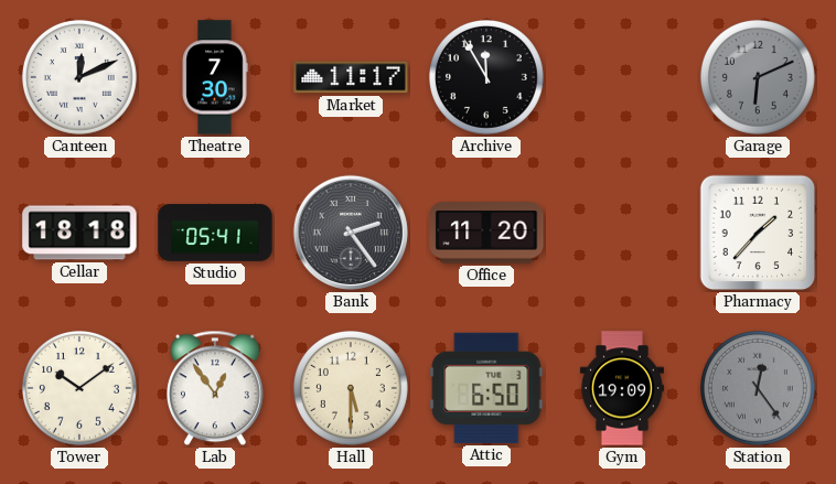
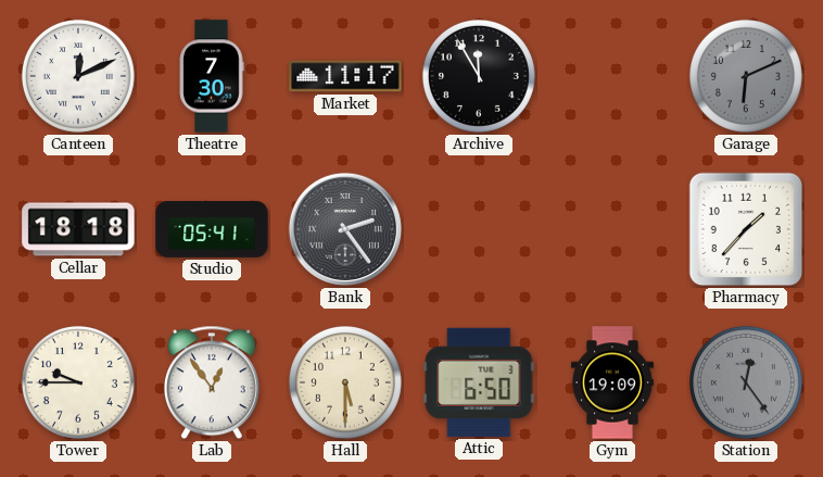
Office: 11:20 -> none (486, 233)
Tower: 10:09 -> 9:45 (78, 382)
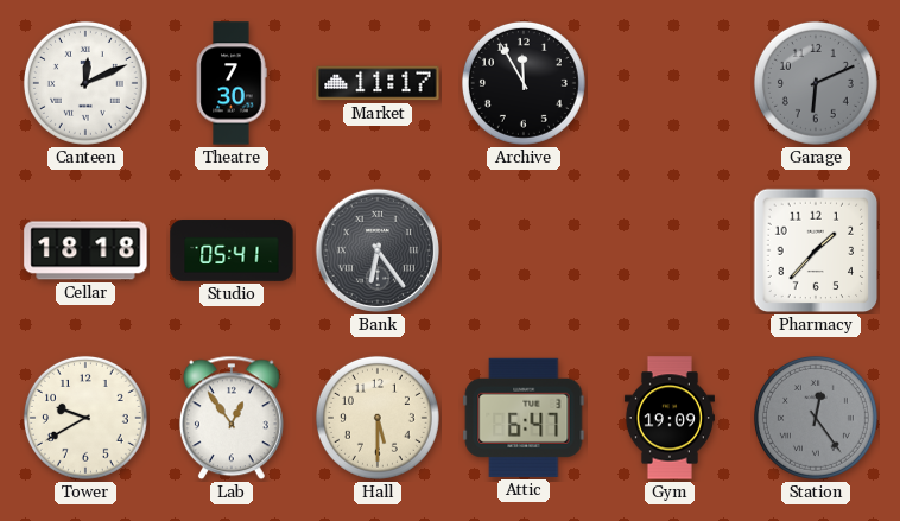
Bank: 2:24 -> 6:24 (378, 250)
Tower: 9:45 -> 9:40 (85, 418)
Attic: 6:50 -> 6:47 (524, 418)
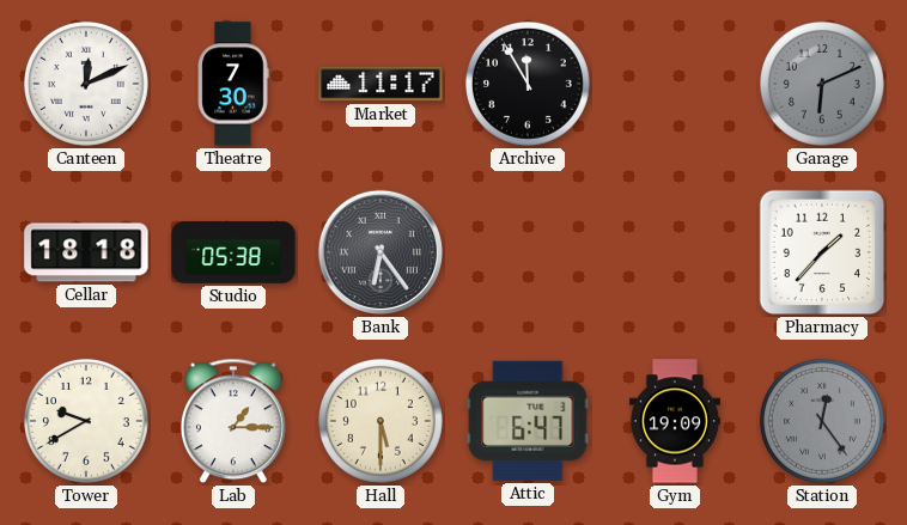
Studio: 05:41 -> 05:38 (233, 252)
Lab: 12:54 -> 1:15 (233, 421)
